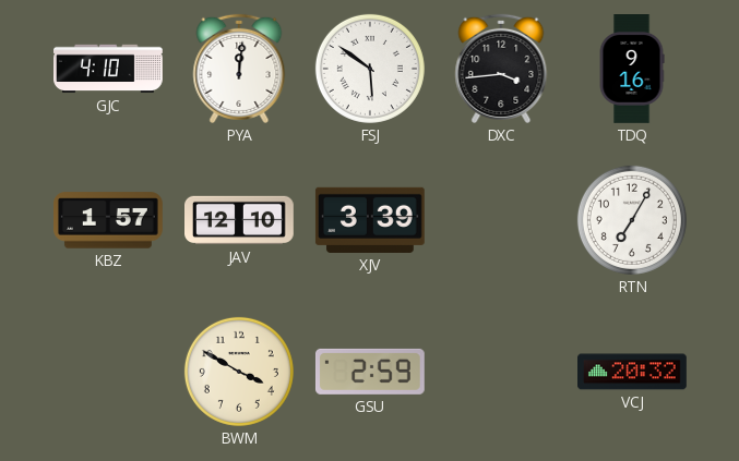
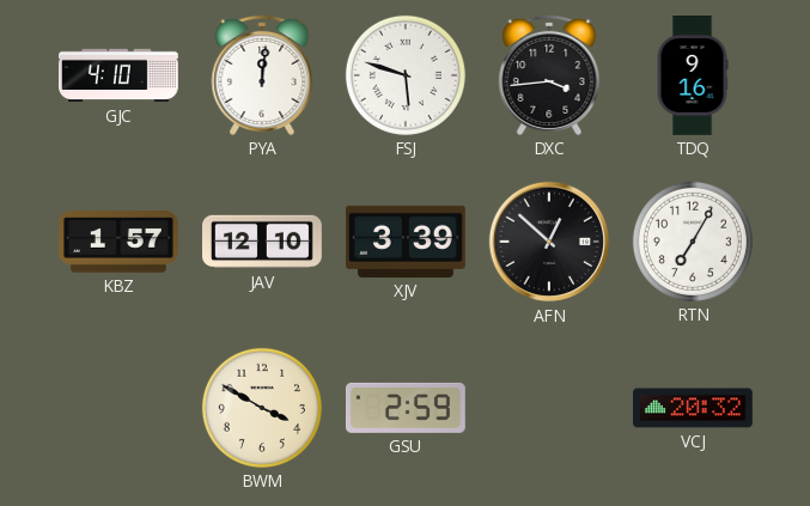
FSJ: 5:51 -> 5:48 (406, 75)
AFN: none -> 12:52 (549, 242)
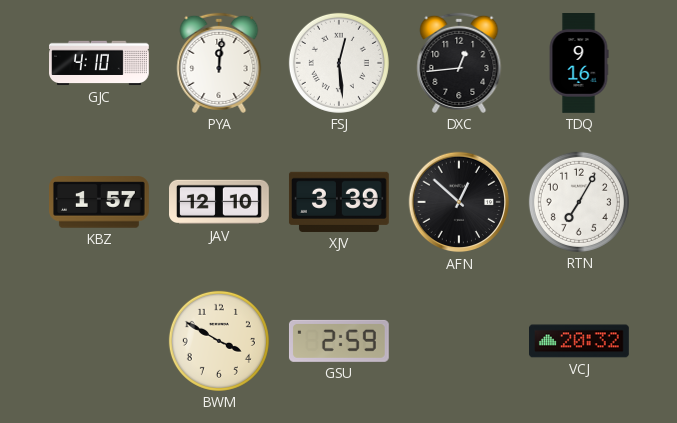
FSJ: 5:48 -> 12:29 (339, 63)
DXC: 3:44 -> 12:44 (459, 63)
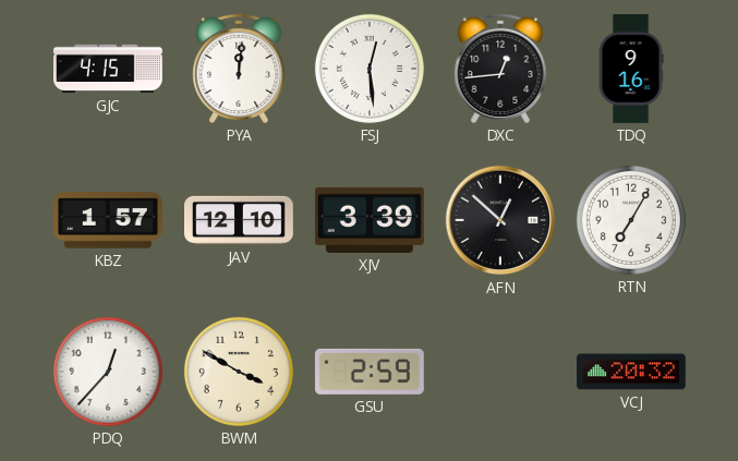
GJC: 4:10 -> 4:15 (109, 69)
PDQ: none -> 12:37 (108, 372)
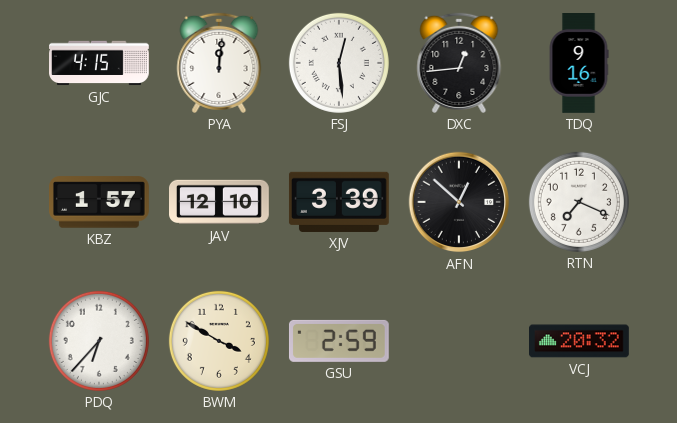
RTN: 7:05 -> 7:19 (579, 202)
PDQ: 12:37 -> 6:37 (99, 341)
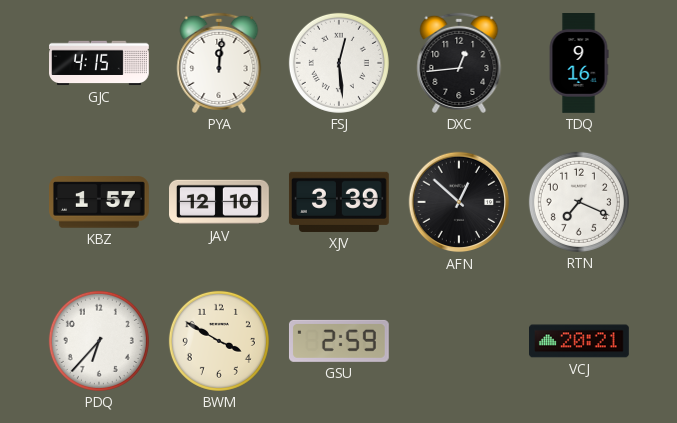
VCJ: 20:32 -> 20:21 (580, 341)
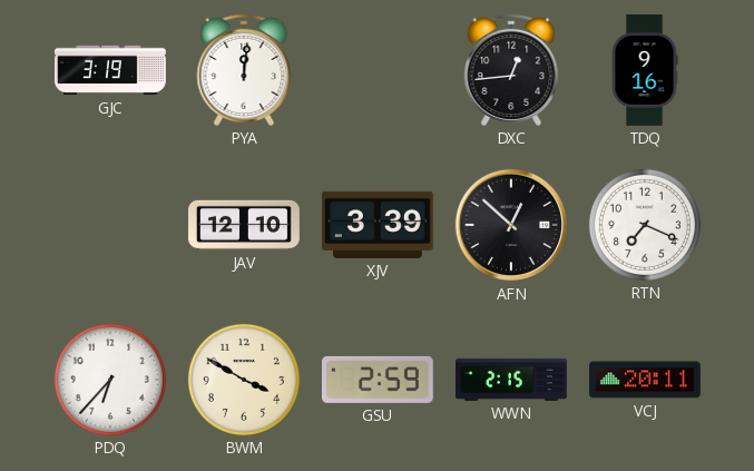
GJC: 4:15 -> 3:19 (111, 70)
FSJ: 12:29 -> none (339, 63)
KBZ: 1:57 -> none (100, 202)
WWN: none -> 2:15 (512, 380)
VCJ: 20:21 -> 20:11 (646, 380)
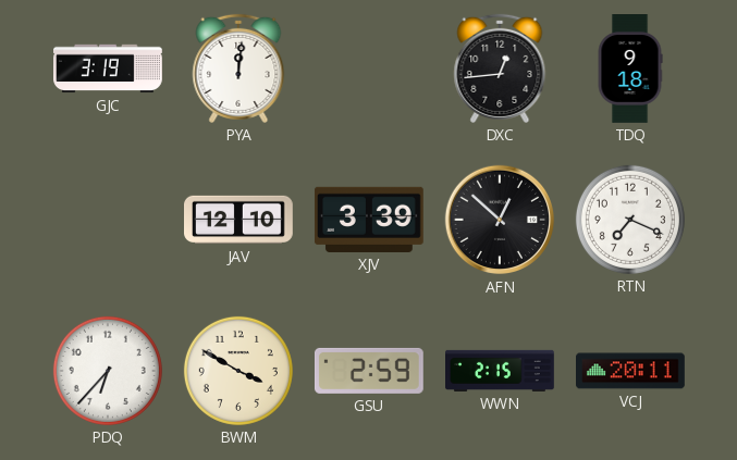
TDQ: 9:16 -> 9:18 (630, 70)
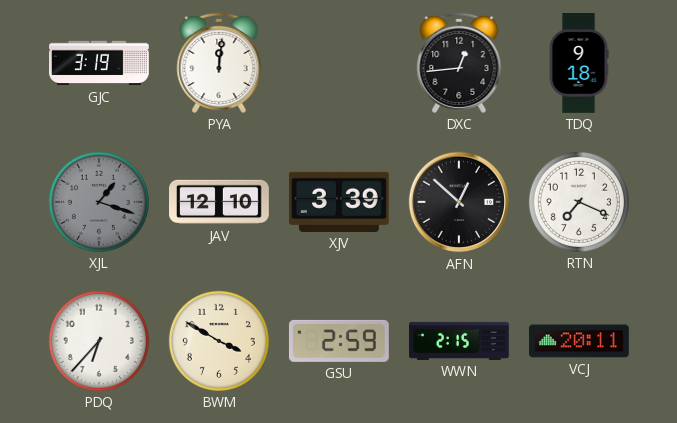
XJL: none -> 1:18 (99, 202)
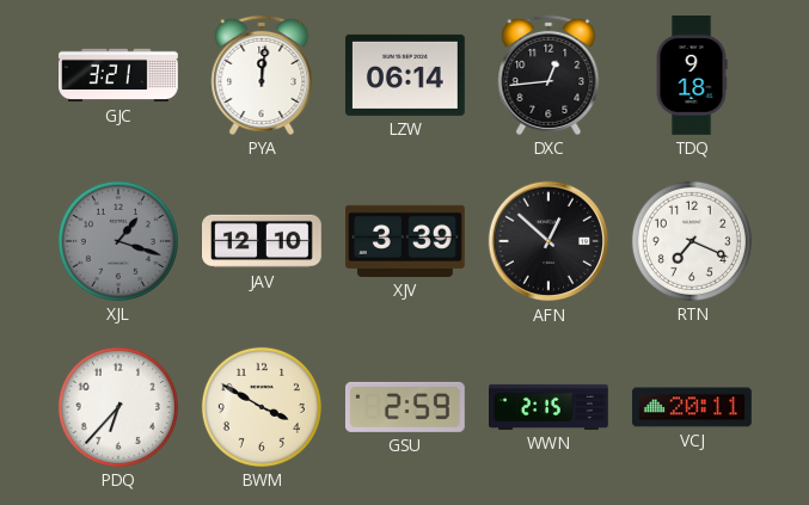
GJC: 3:19 -> 3:21 (119, 75)
LZW: none -> 06:14 (405, 75)
